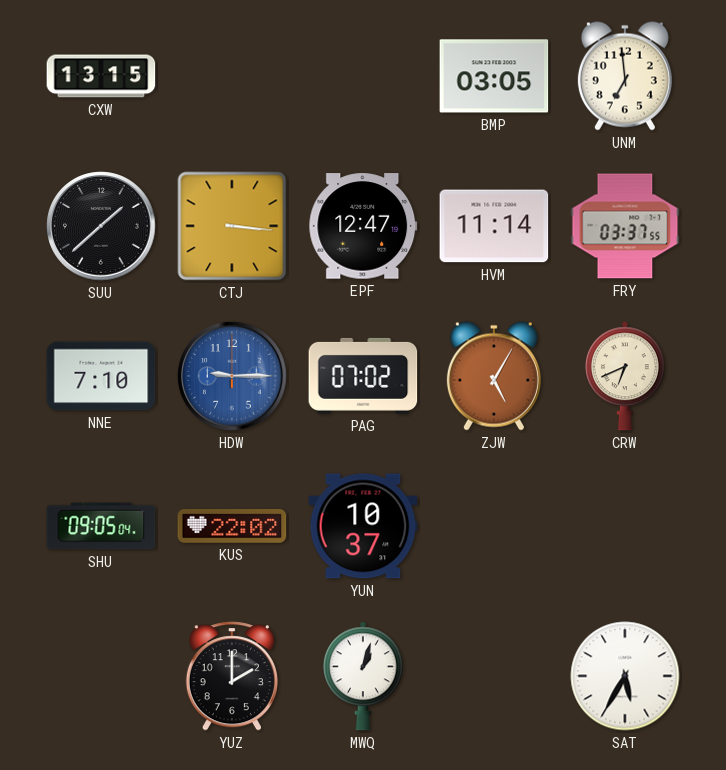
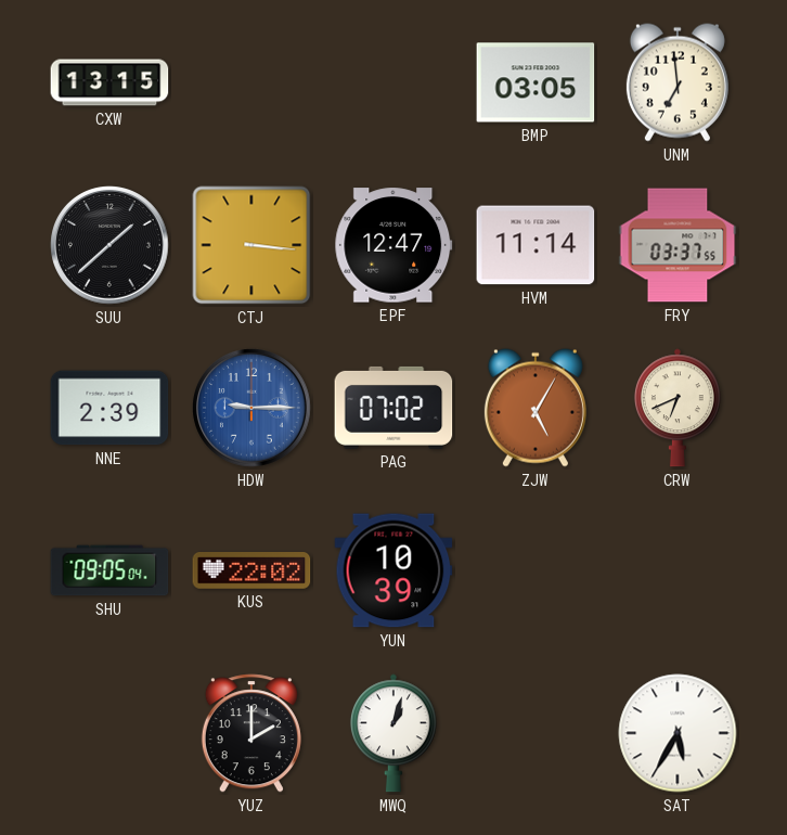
NNE: 7:10 -> 2:39 (109, 408)
YUN: 10:37 -> 10:39 (393, 570)
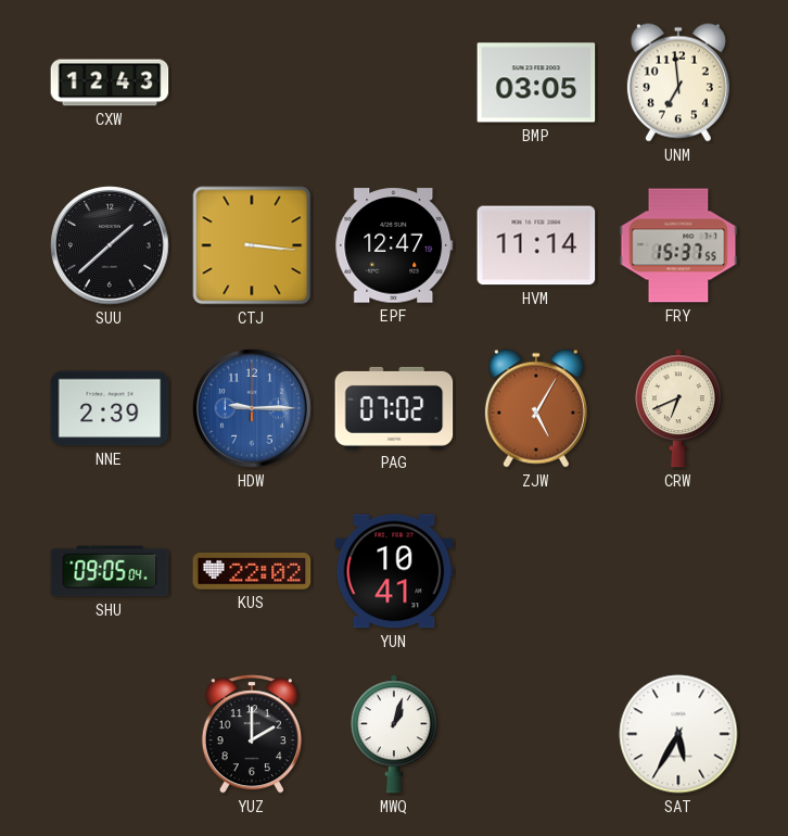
CXW: 13:15 -> 12:43 (110, 83)
FRY: 03:37 -> 15:37 (678, 245)
YUN: 10:39 -> 10:41 (394, 571)
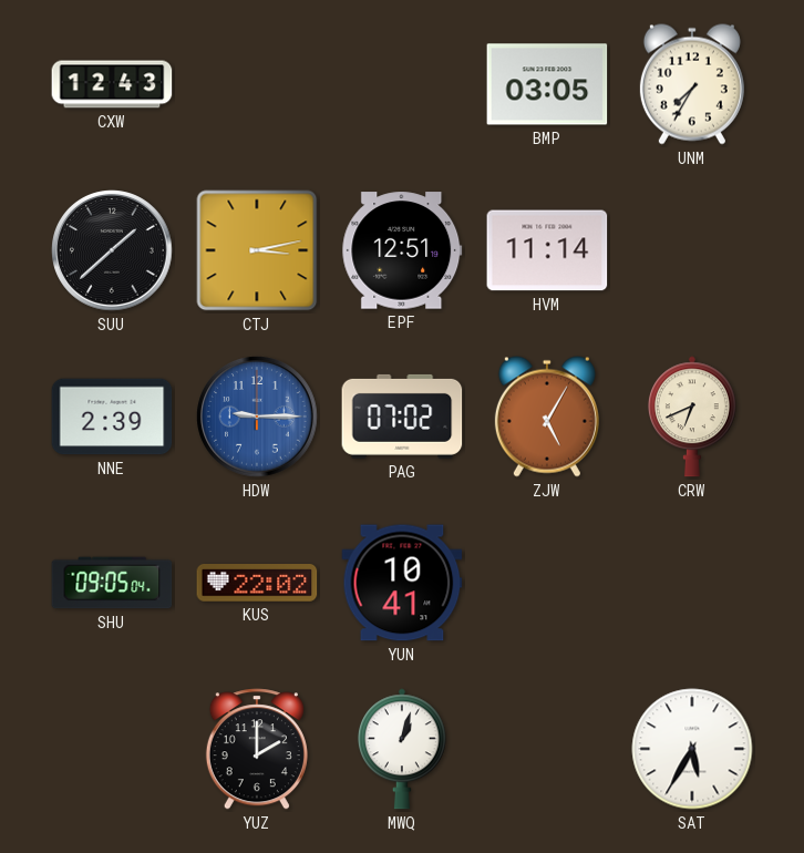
UNM: 6:59 -> 7:35 (692, 84)
CTJ: 3:16 -> 3:13 (257, 250)
EPF: 12:47 -> 12:51 (402, 250)
FRY: 15:37 -> none (678, 245)
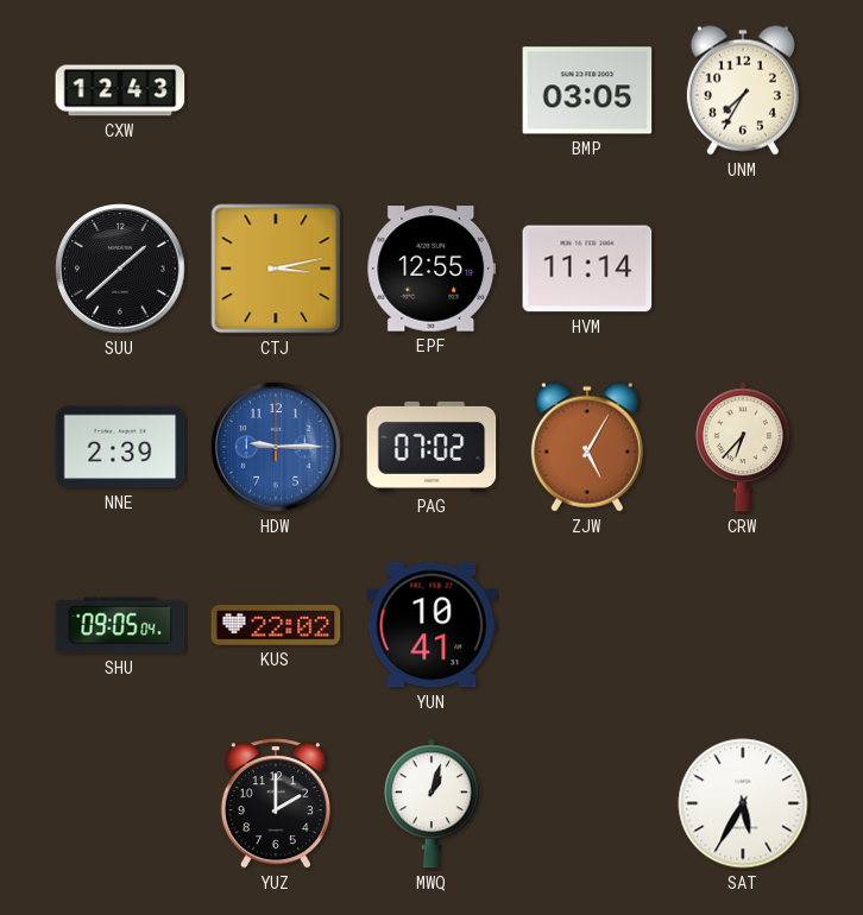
EPF: 12:51 -> 12:55 (431, 269)
CRW: 6:41 -> 6:37 (743, 447)
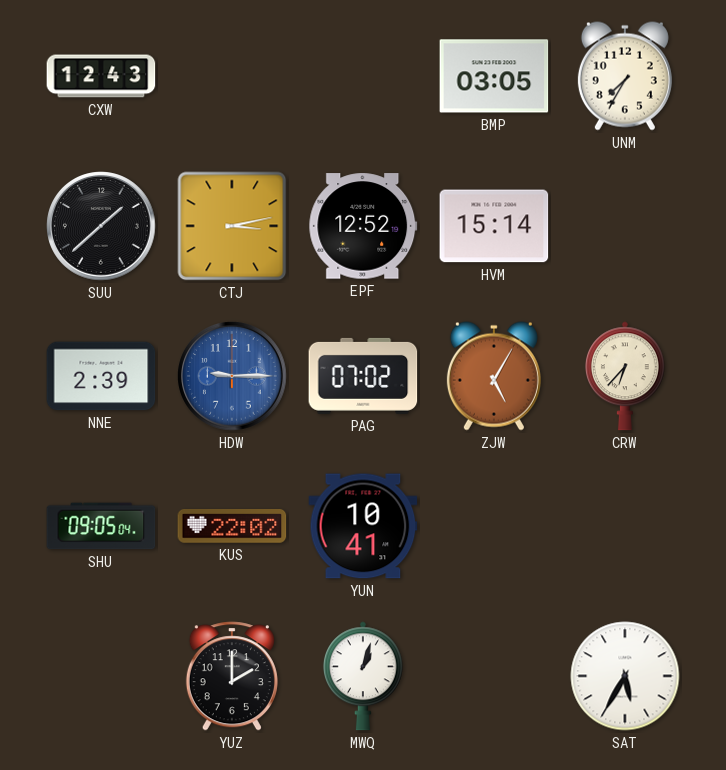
EPF: 12:55 -> 12:52 (363, 226)
HVM: 11:14 -> 15:14 (494, 226)
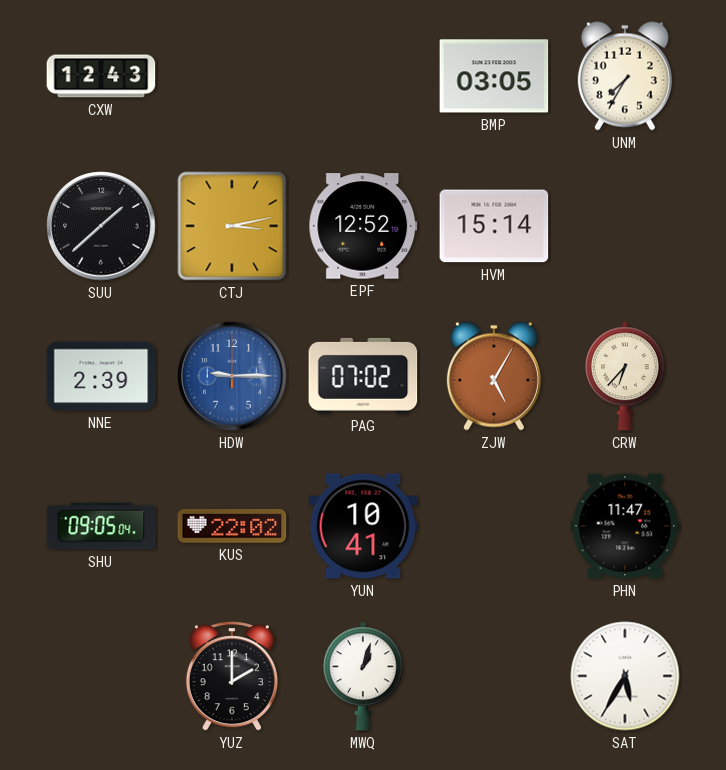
PHN: none -> 11:47 (625, 526)
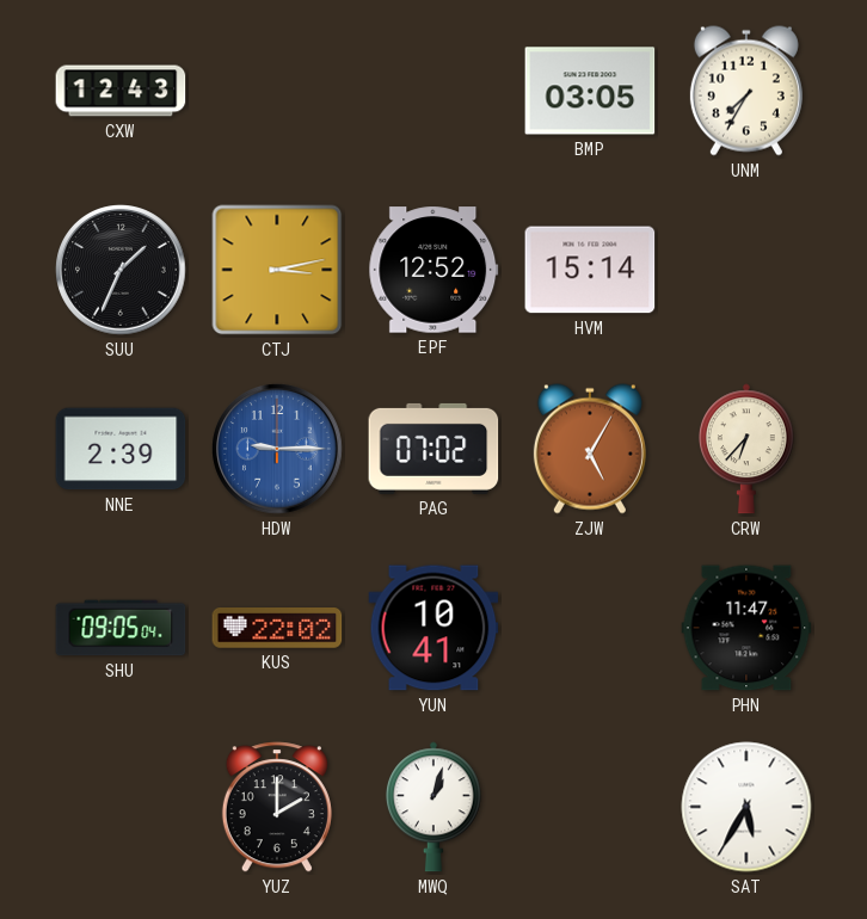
SUU: 1:38 -> 1:34 (121, 270)
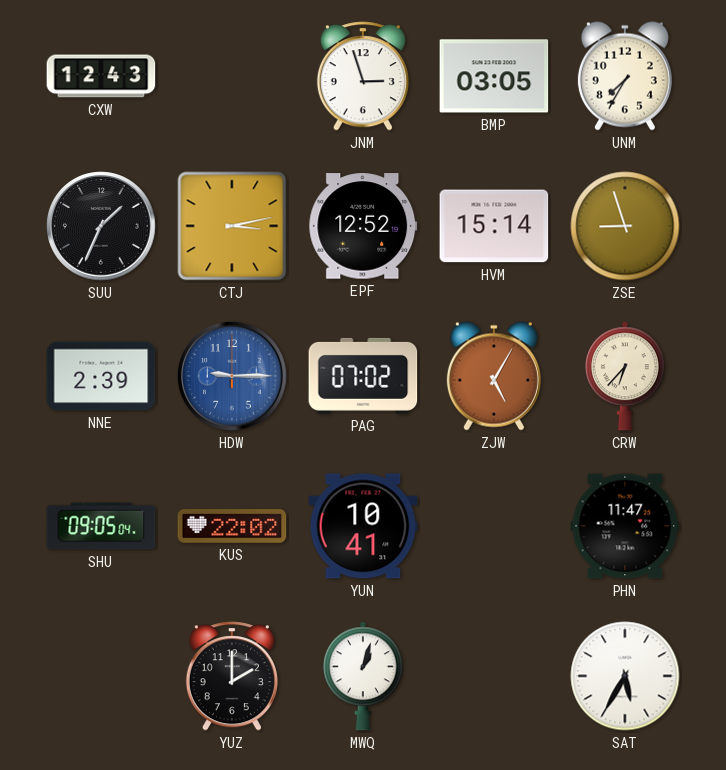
JNM: none -> 2:57 (363, 76)
ZSE: none -> 8:57 (625, 226)
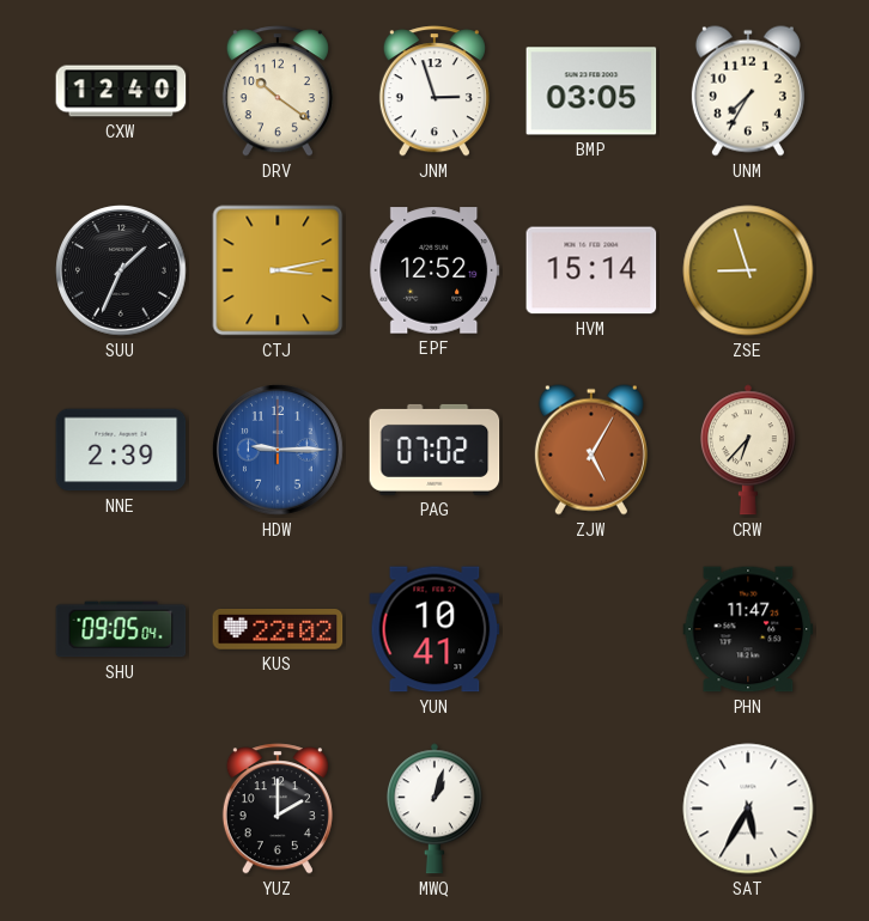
CXW: 12:43 -> 12:40 (121, 91)
DRV: none -> 10:21 (278, 91)
